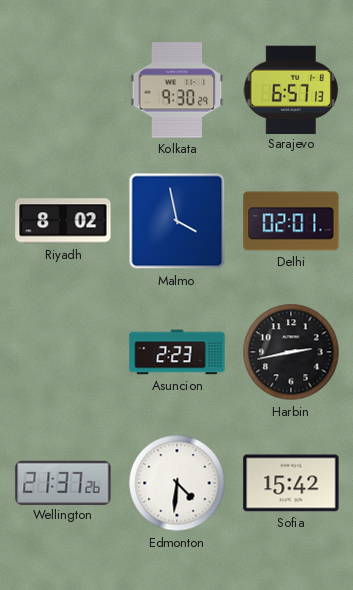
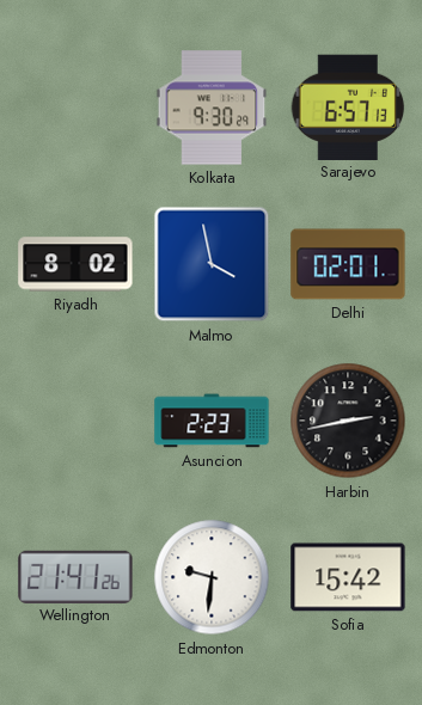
Wellington: 21:37 -> 21:41 (75, 576)
Edmonton: 4:31 -> 9:31 (212, 577)
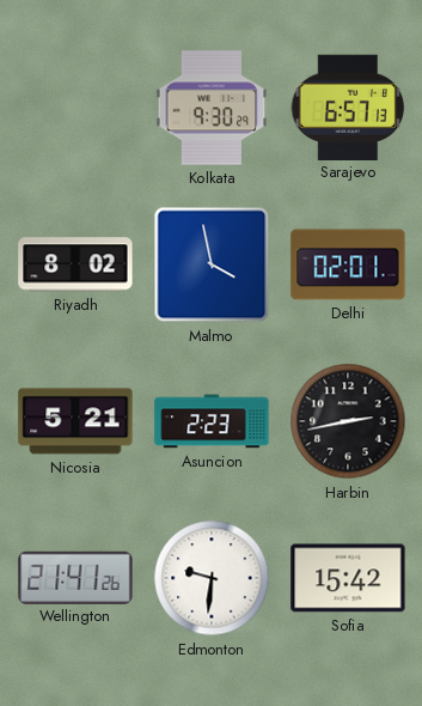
Nicosia: none -> 5:21 (75, 421)
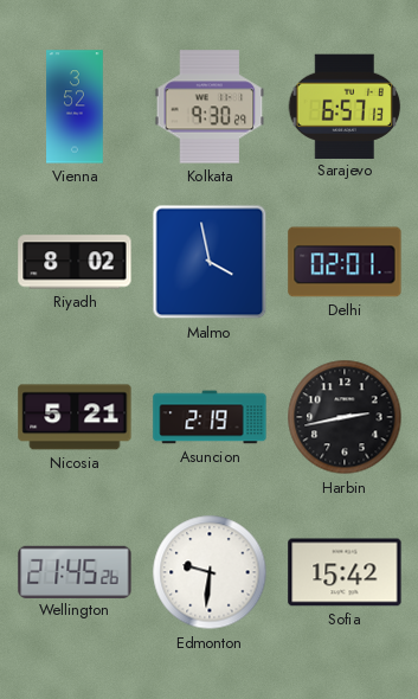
Vienna: none -> 3:52 (75, 107)
Asuncion: 2:23 -> 2:19 (210, 417)
Wellington: 21:41 -> 21:45 (75, 571)
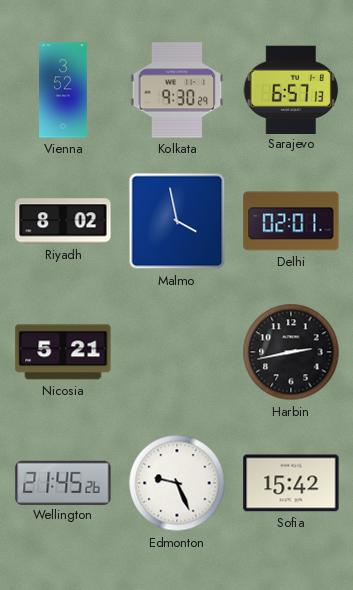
Asuncion: 2:19 -> none (210, 417)
Edmonton: 9:31 -> 9:26 (177, 483)
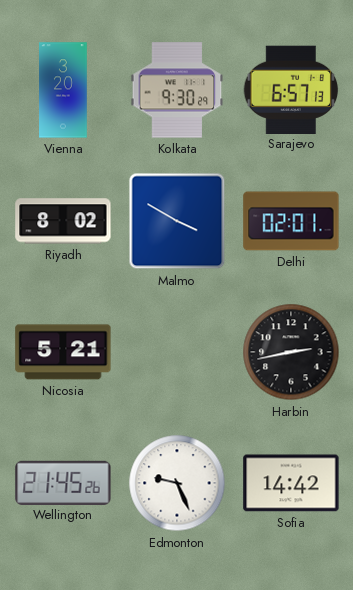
Vienna: 3:52 -> 3:20 (63, 90)
Malmo: 3:58 -> 3:50 (177, 221)
Sofia: 15:42 -> 14:42 (291, 483)
